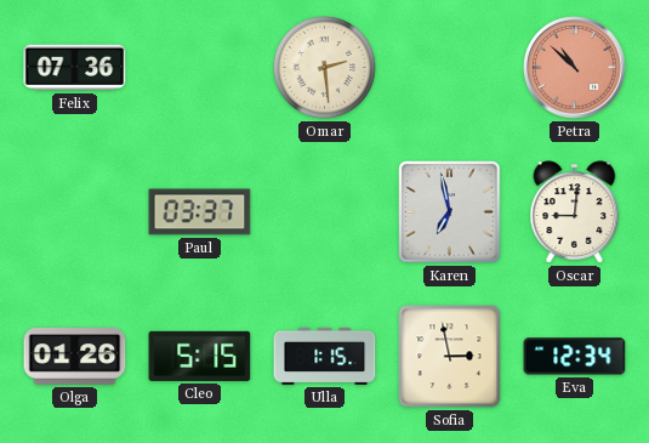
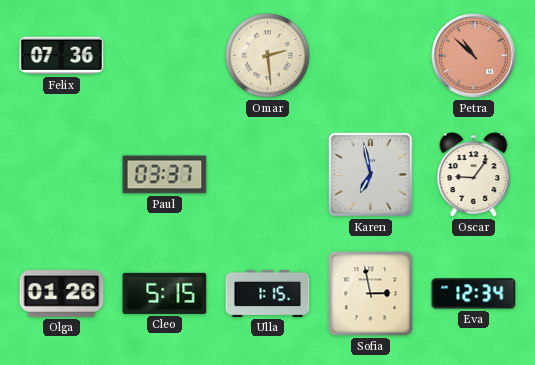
Oscar: 9:01 -> 9:06 (474, 175)
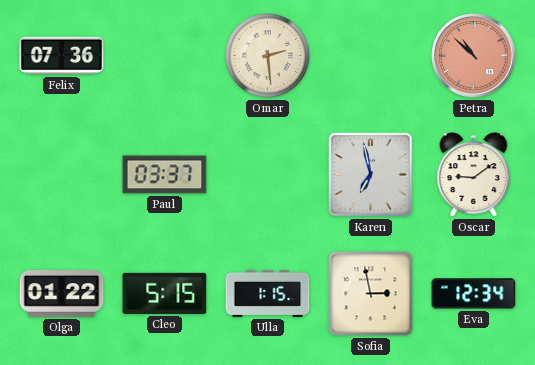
Oscar: 9:06 -> 9:09 (474, 175)
Olga: 01:26 -> 01:22 (62, 294)
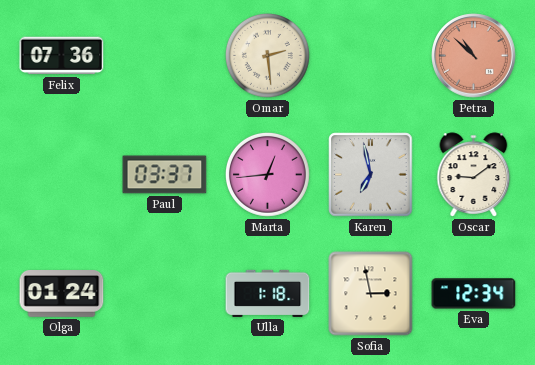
Marta: none -> 12:44 (267, 174)
Olga: 01:22 -> 01:24 (62, 294)
Cleo: 5:15 -> none (165, 293)
Ulla: 1:15 -> 1:18 (268, 293)
